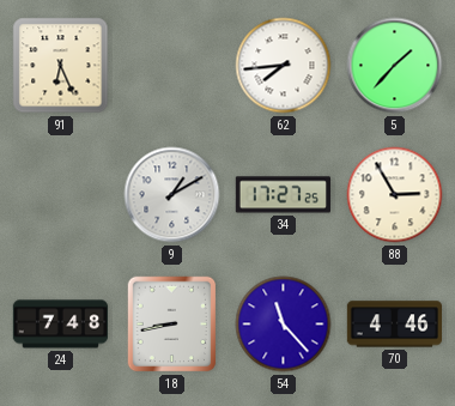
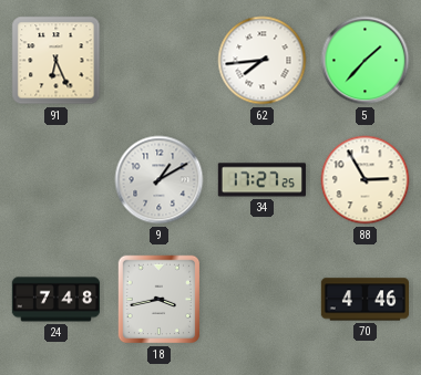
18: 8:43 -> 3:43 (160, 300)
54: 11:23 -> none (284, 325)
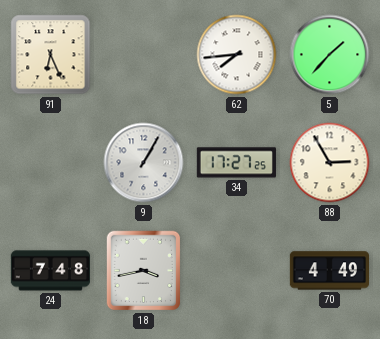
9: 1:10 -> 1:05 (144, 163)
70: 4:46 -> 4:49 (329, 271)
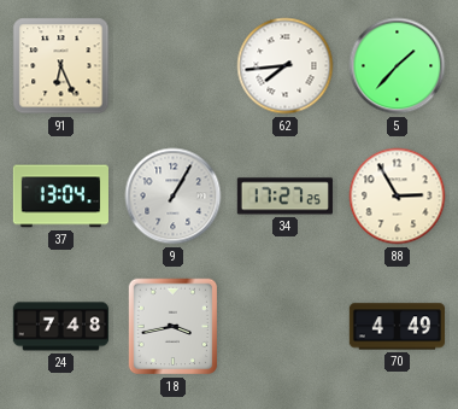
37: none -> 13:04 (60, 197)
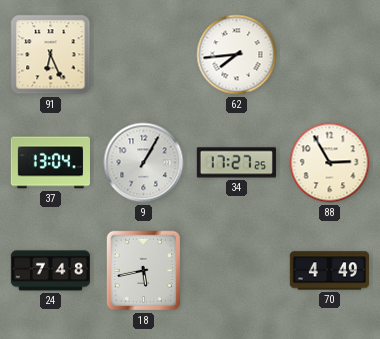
5: 1:37 -> none (398, 66)
18: 3:43 -> 5:43 (144, 271)
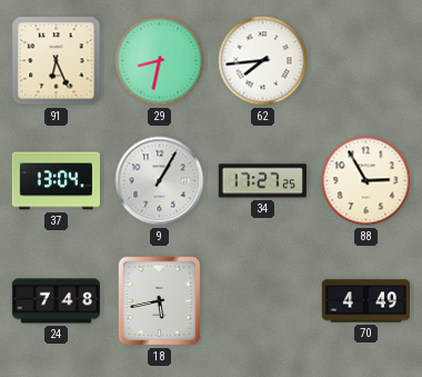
29: none -> 8:32 (160, 61)
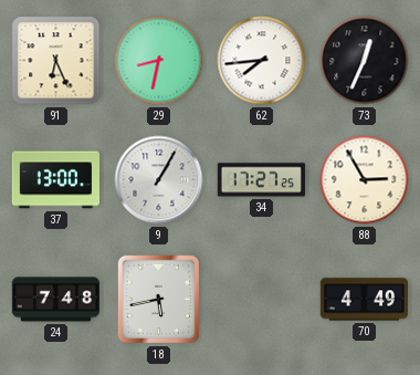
73: none -> 12:34 (365, 61)
37: 13:04 -> 13:00 (55, 180)
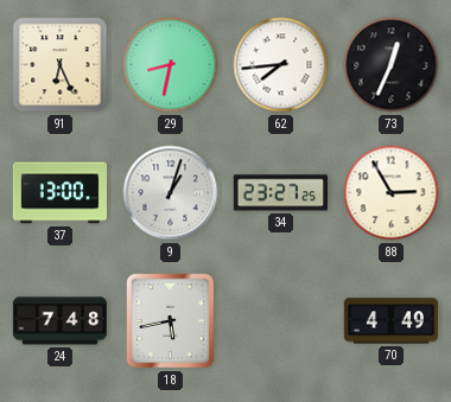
9: 1:05 -> 1:03 (171, 193)
34: 17:27 -> 23:27 (280, 193)
